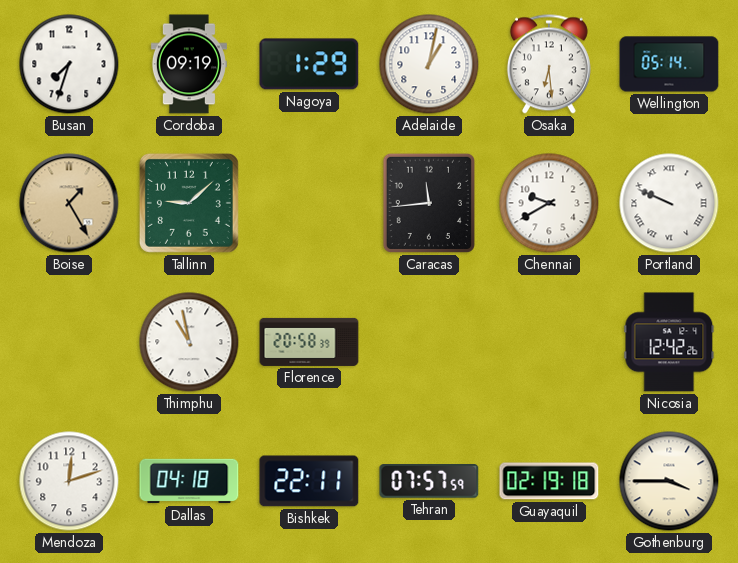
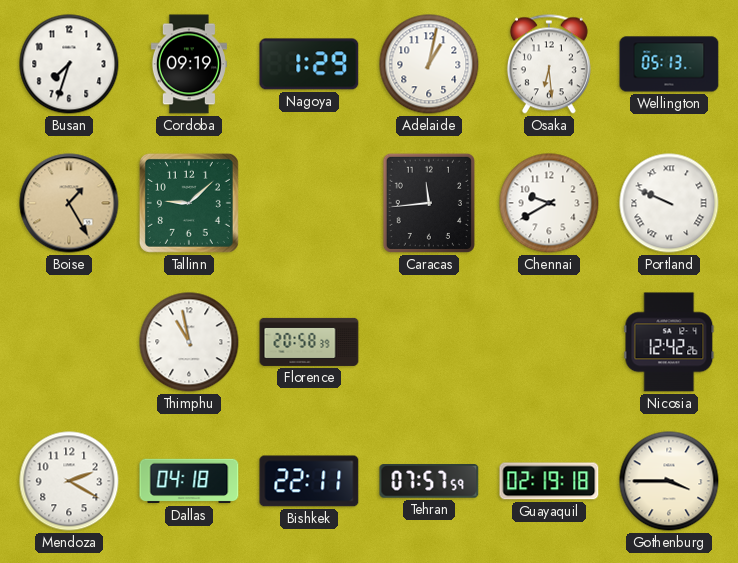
Wellington: 05:14 -> 05:13 (669, 64)
Mendoza: 12:12 -> 2:20 (69, 481)
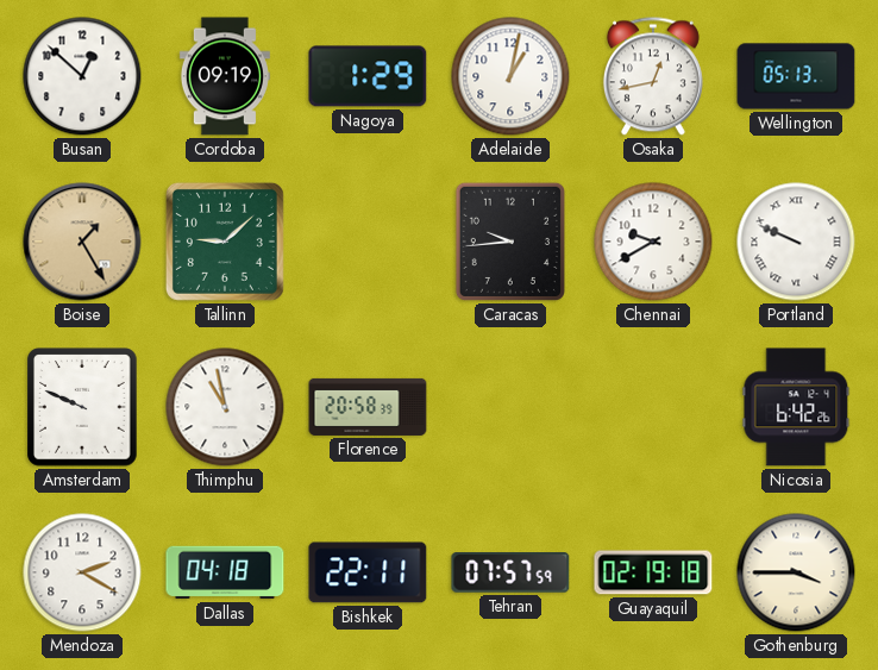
Busan: 7:33 -> 12:52 (82, 76)
Osaka: 6:29 -> 12:43 (653, 76)
Caracas: 11:44 -> 9:44 (510, 242)
Amsterdam: none -> 9:49 (82, 407)
Nicosia: 12:42 -> 6:42 (796, 407)
